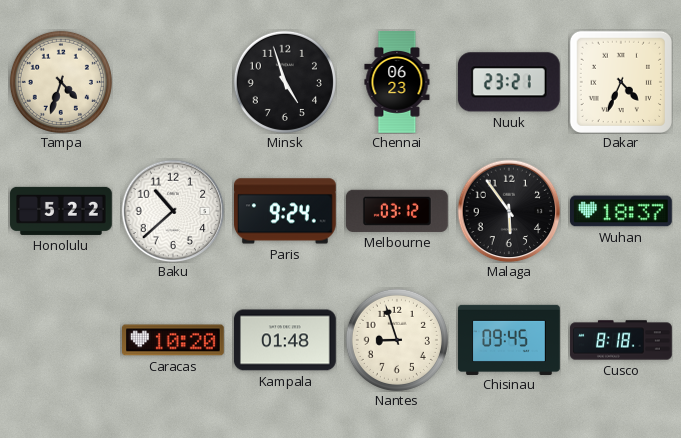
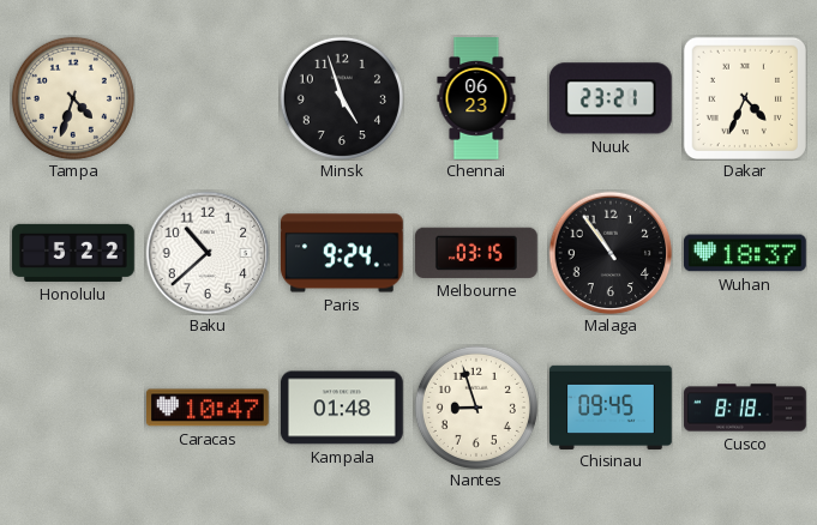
Melbourne: 03:12 -> 03:15 (476, 253)
Malaga: 5:54 -> 10:54 (611, 253)
Caracas: 10:20 -> 10:47 (209, 408)
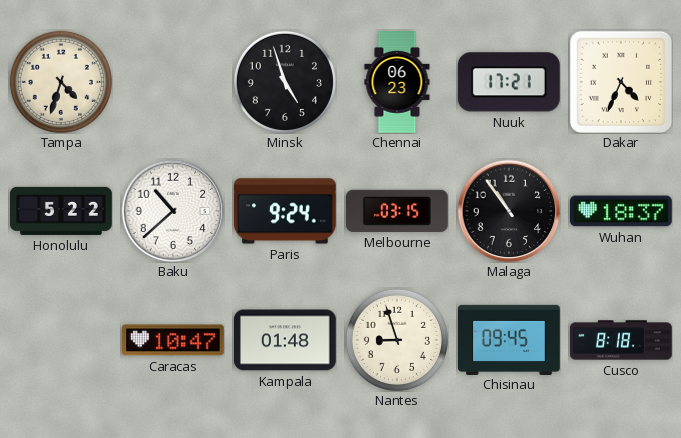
Nuuk: 23:21 -> 17:21 (509, 82)
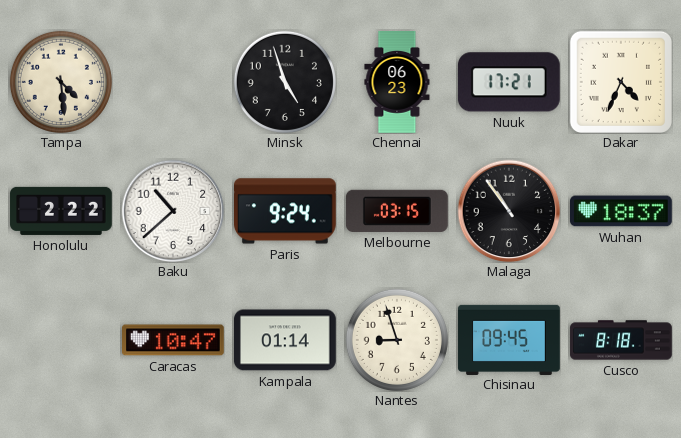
Tampa: 4:33 -> 4:29 (61, 82)
Honolulu: 5:22 -> 2:22 (61, 211)
Kampala: 01:48 -> 01:14 (286, 340)
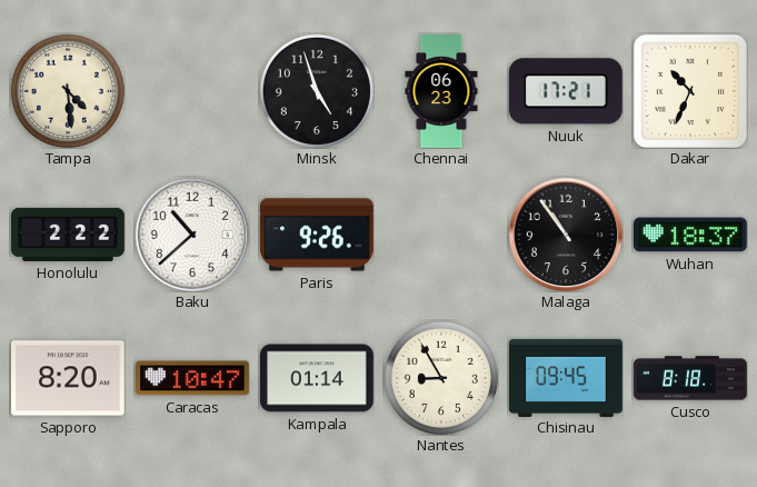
Dakar: 4:34 -> 10:34 (689, 90)
Paris: 9:24 -> 9:26 (318, 235)
Melbourne: 03:15 -> none (397, 211)
Sapporo: none -> 8:20 (69, 378)
Nantes: 8:57 -> 8:55 (441, 378)
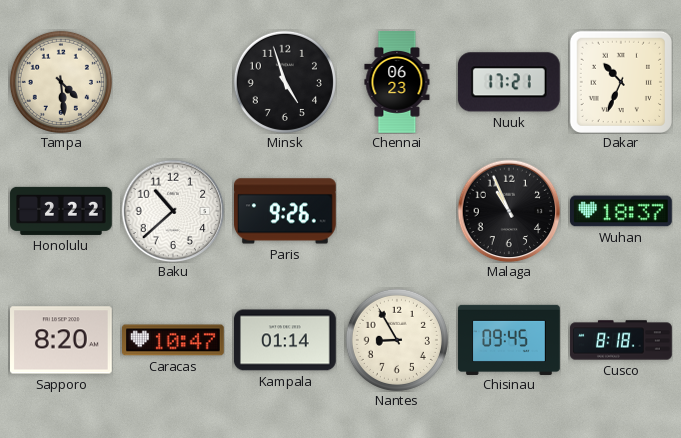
Malaga: 10:54 -> 10:56 (509, 211)
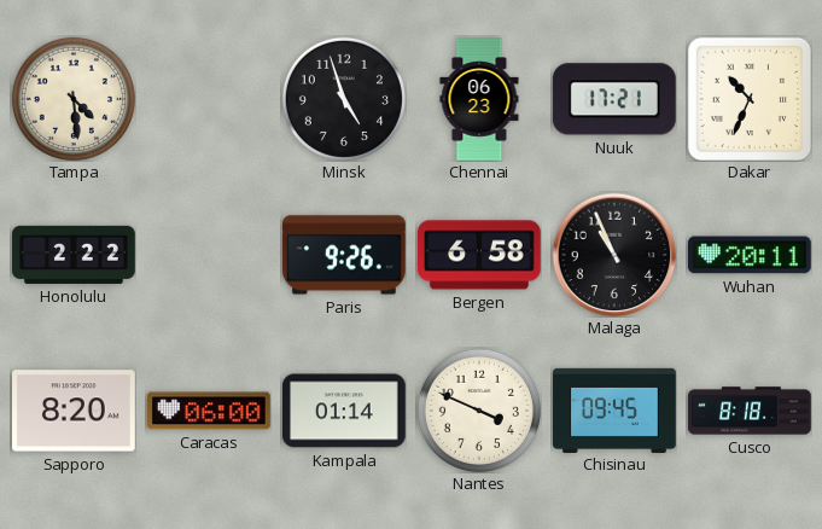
Baku: 10:38 -> none (173, 211)
Bergen: none -> 6:58 (480, 255)
Wuhan: 18:37 -> 20:11 (751, 255)
Caracas: 10:47 -> 06:00 (210, 411)
Nantes: 8:55 -> 3:49 (479, 411)
